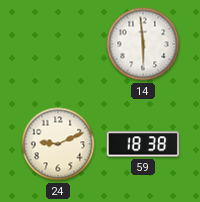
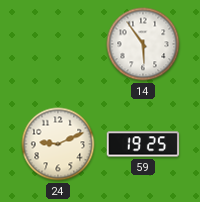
14: 5:59 -> 5:54 (143, 44)
59: 18:38 -> 19:25 (143, 144)
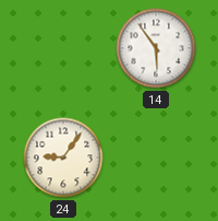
24: 9:11 -> 9:06 (63, 158)
59: 19:25 -> none (143, 144)
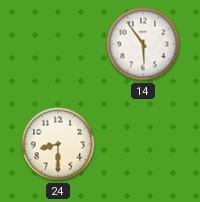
24: 9:06 -> 8:30 (58, 144)
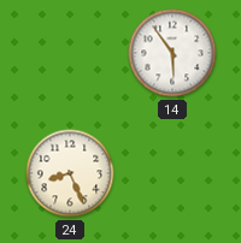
24: 8:30 -> 8:26 (70, 173)
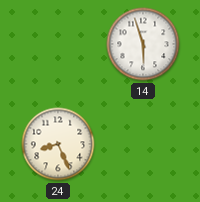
14: 5:54 -> 5:57 (143, 44)
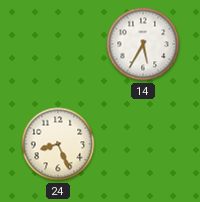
14: 5:57 -> 5:35 (143, 44)
